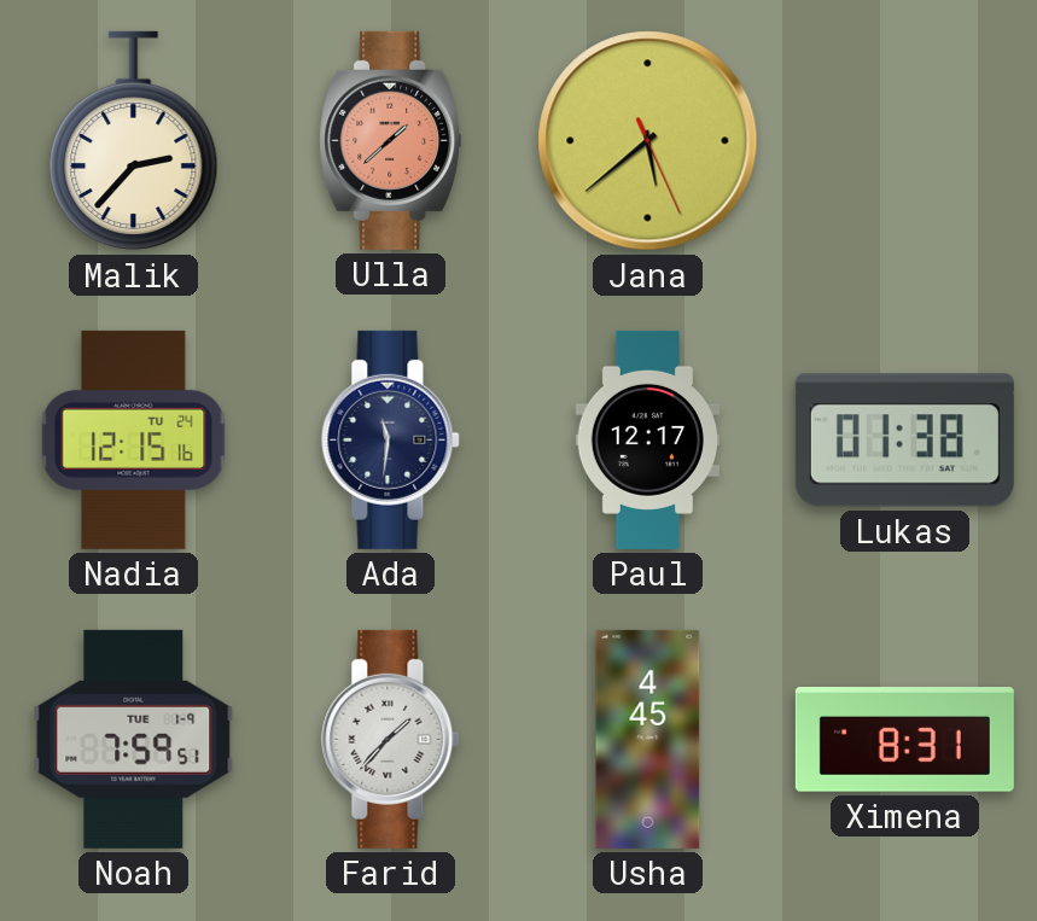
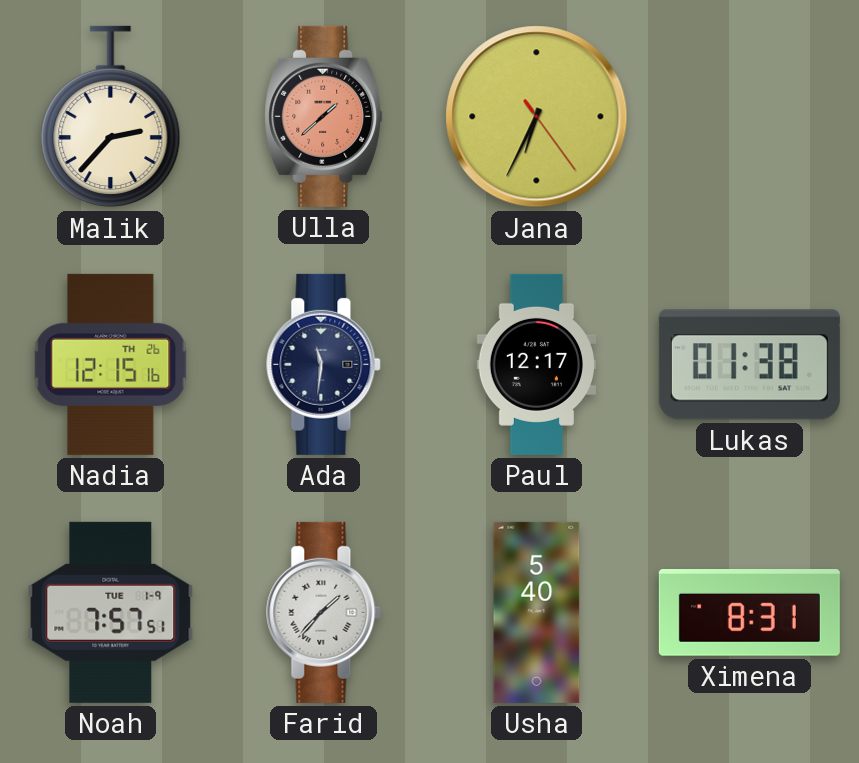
Jana: 5:38 -> 6:34 (537, 117)
Nadia date: TU 24 -> TH 26 (111, 364)
Noah: 7:59 -> 7:57 (111, 612)
Usha: 4:45 -> 5:40 (537, 612)
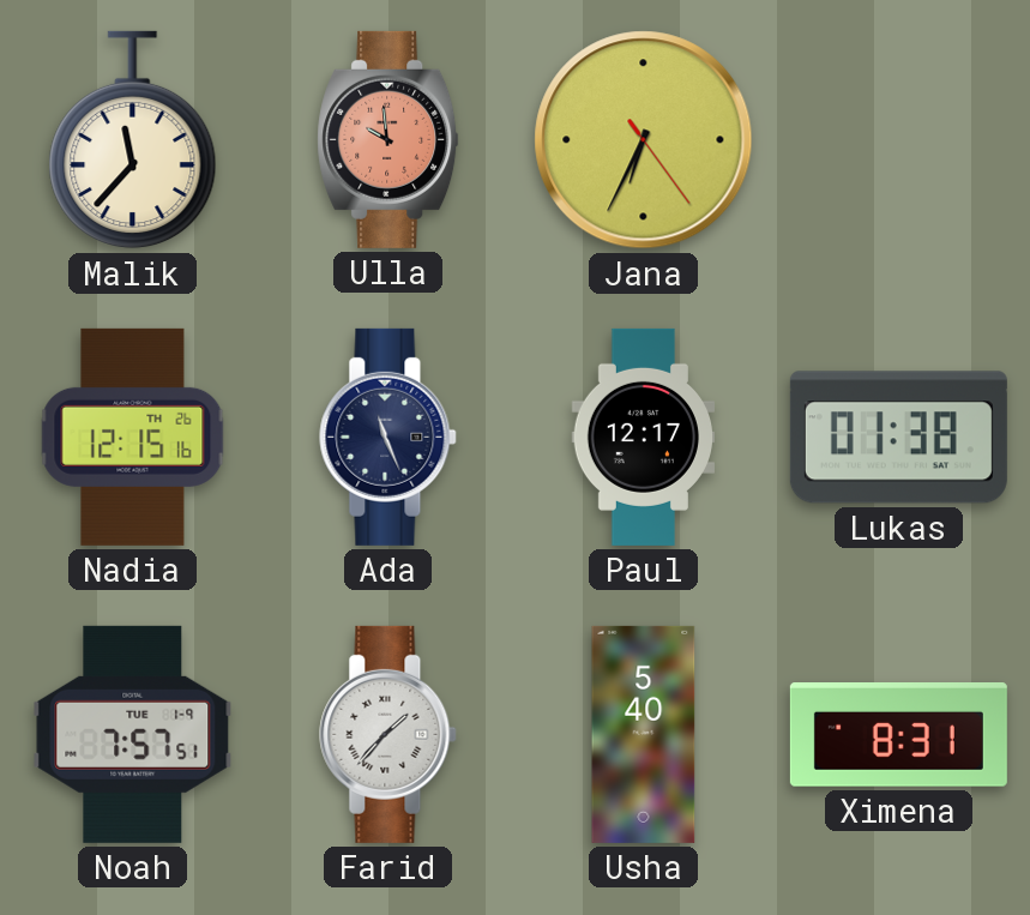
Malik: 2:37 -> 11:37 (133, 140)
Ulla: 1:38 -> 9:59 (388, 139)
Ada: 11:31 -> 11:26 (388, 437)
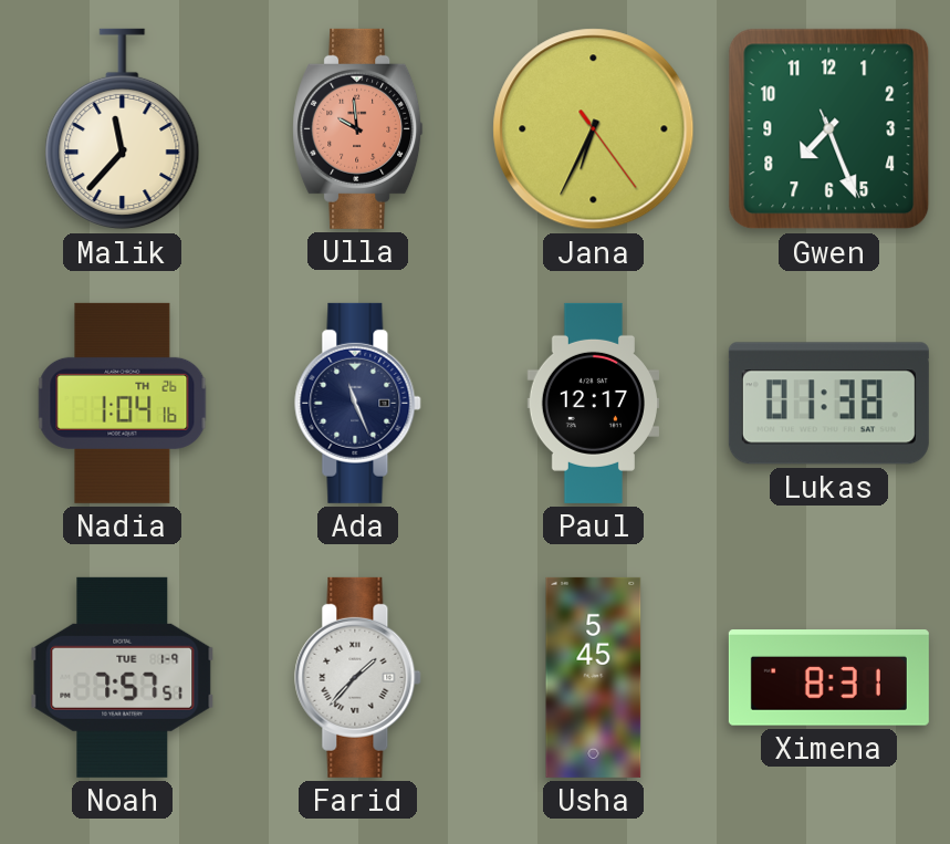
Gwen: none -> 7:26 (829, 129)
Nadia: 12:15 -> 1:04 (123, 403)
Usha: 5:40 -> 5:45 (594, 677)
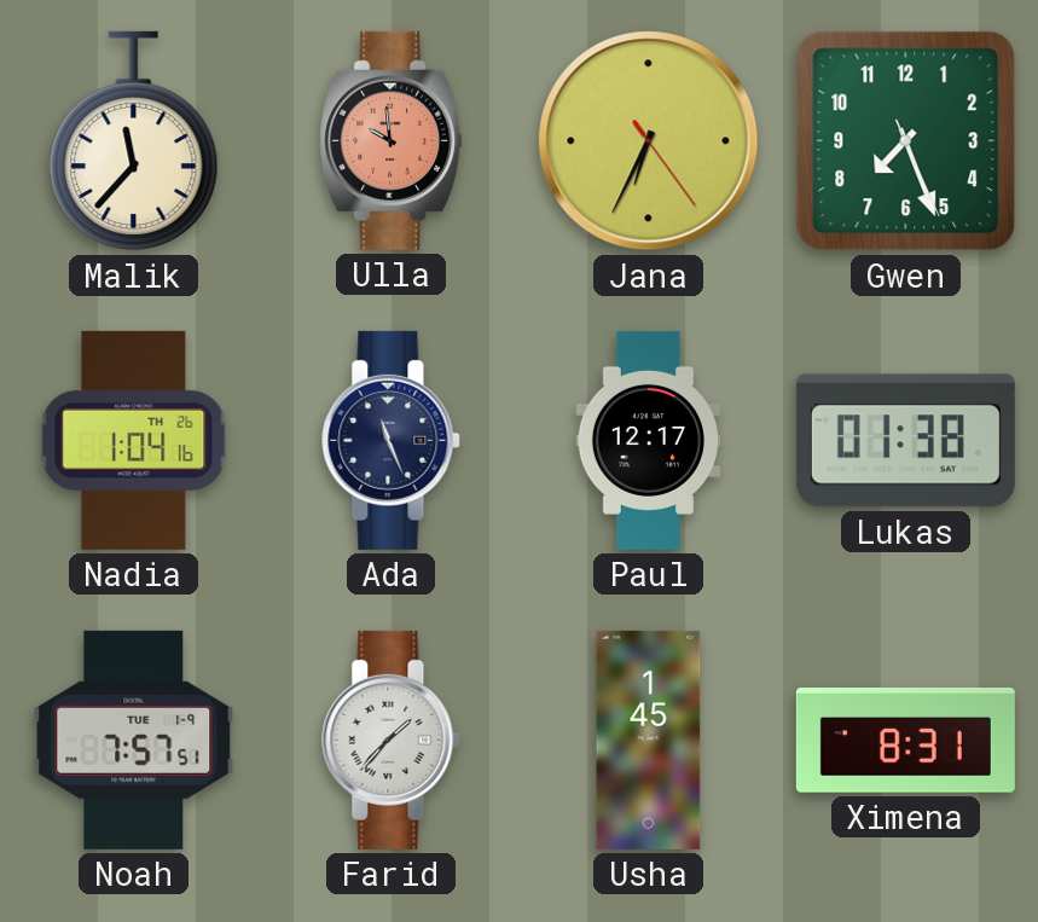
Usha: 5:45 -> 1:45 (649, 740)
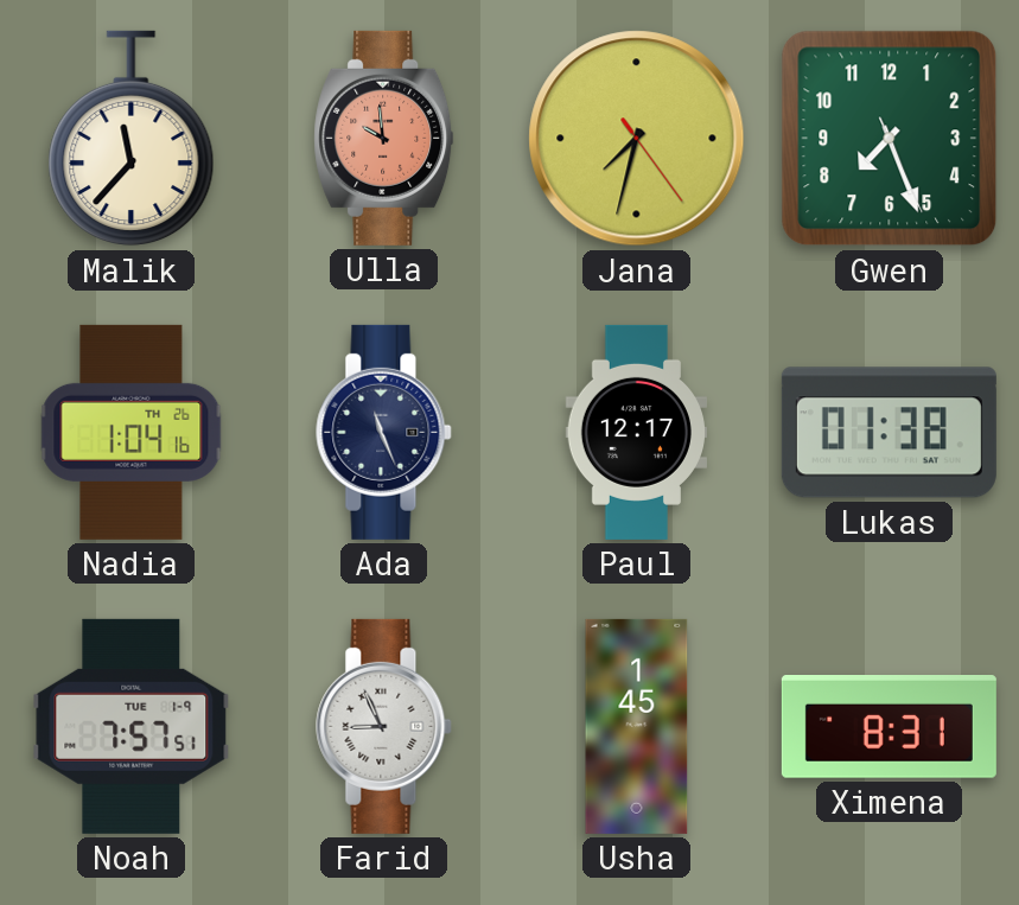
Jana: 6:34 -> 7:32 (637, 139)
Farid: 1:37 -> 8:56 (384, 726)
